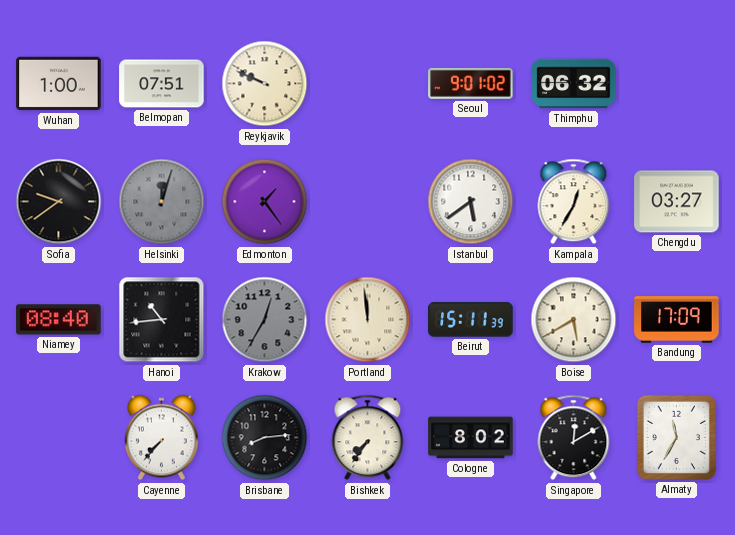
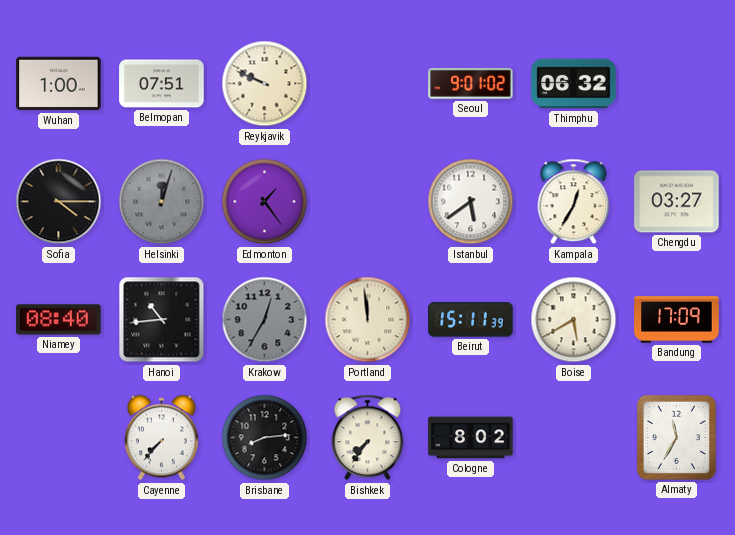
Sofia: 9:39 -> 4:15 (59, 202)
Singapore: 12:10 -> none (574, 438)
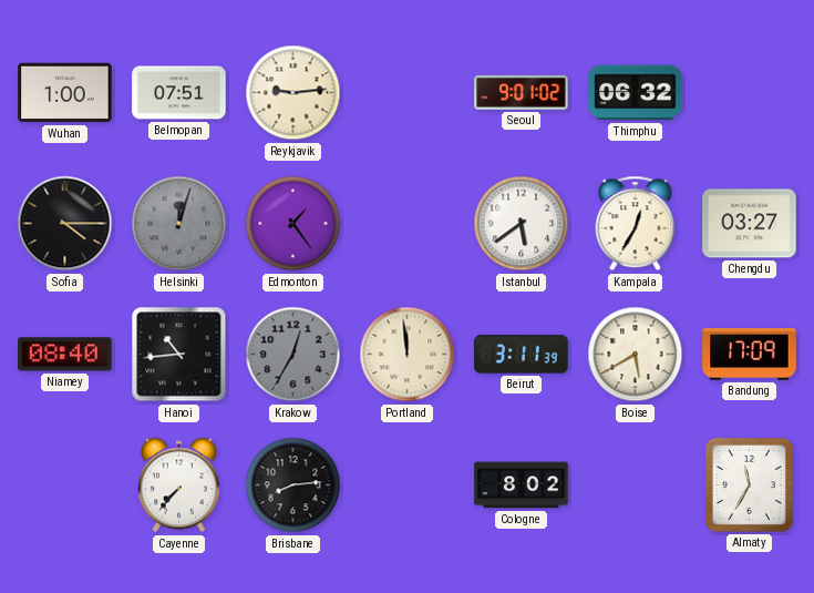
Reykjavik: 9:49 -> 9:14 (293, 93)
Beirut: 15:11 -> 3:11 (522, 355)
Bishkek: 7:36 -> none (368, 438)
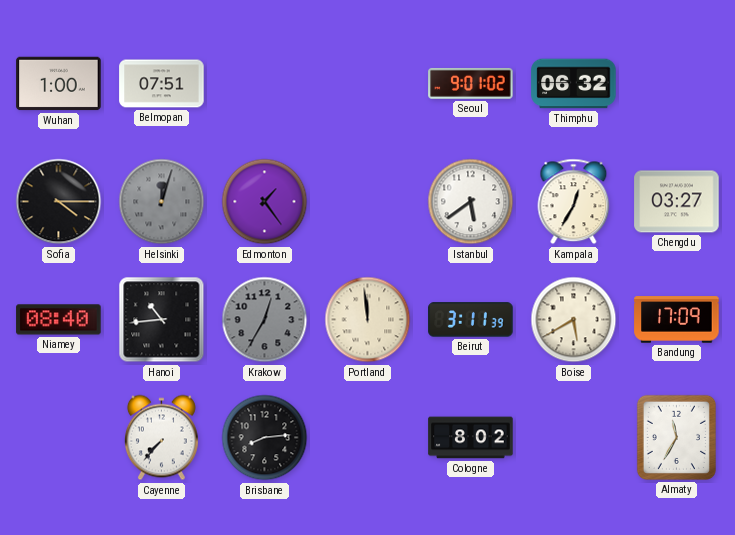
Reykjavik: 9:14 -> none (293, 93)
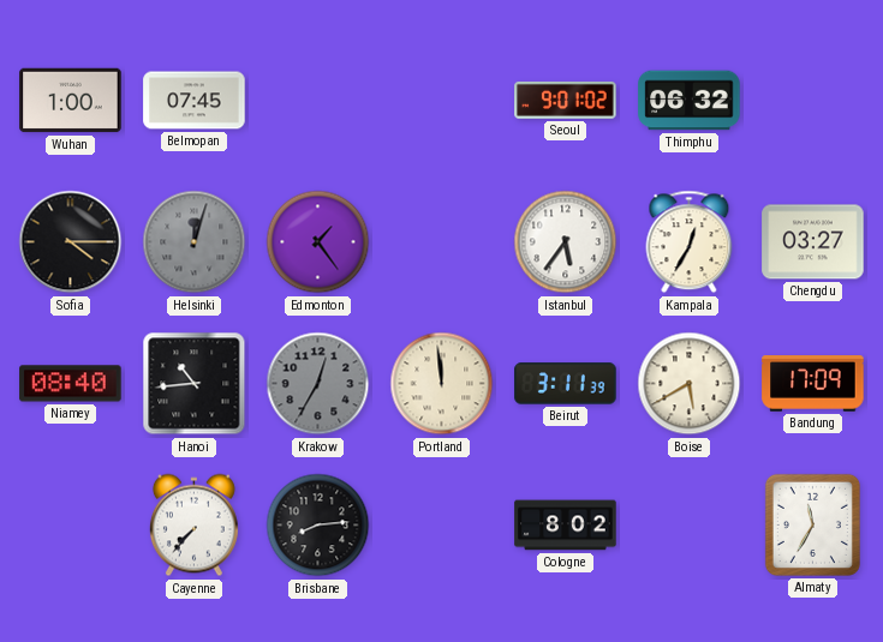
Belmopan: 07:51 -> 07:45 (195, 101)
Istanbul: 5:39 -> 5:36 (566, 242)
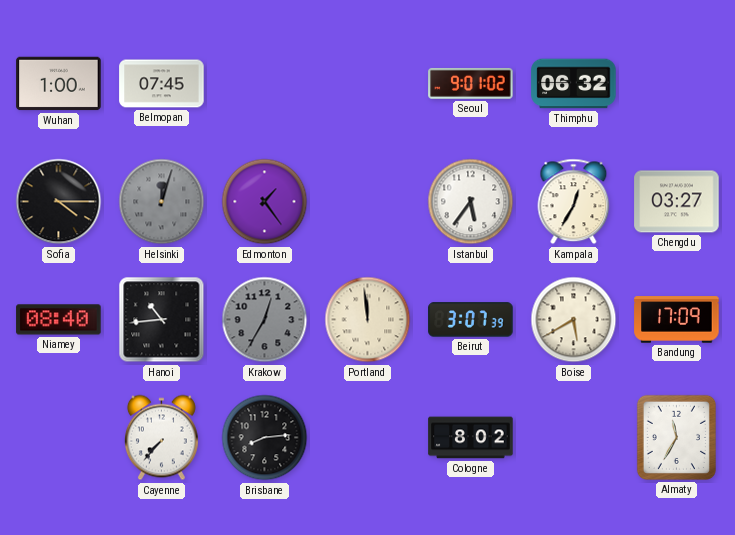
Beirut: 3:11 -> 3:07 (471, 320)
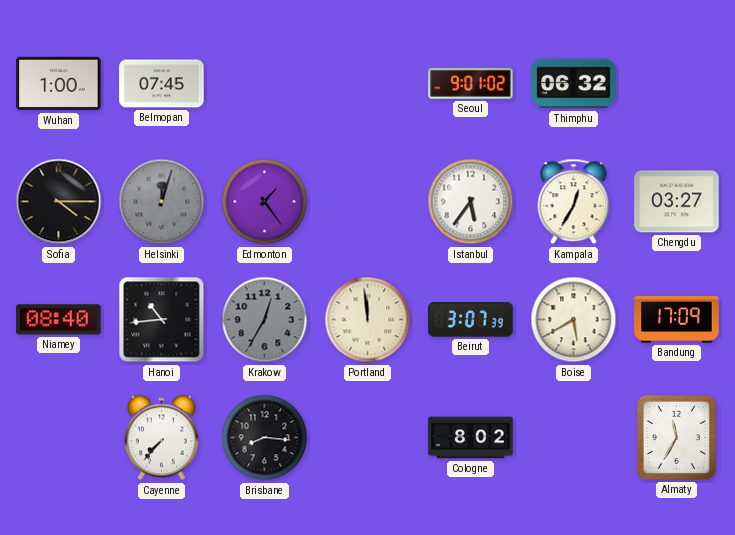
Brisbane: 8:14 -> 8:16 (265, 438)
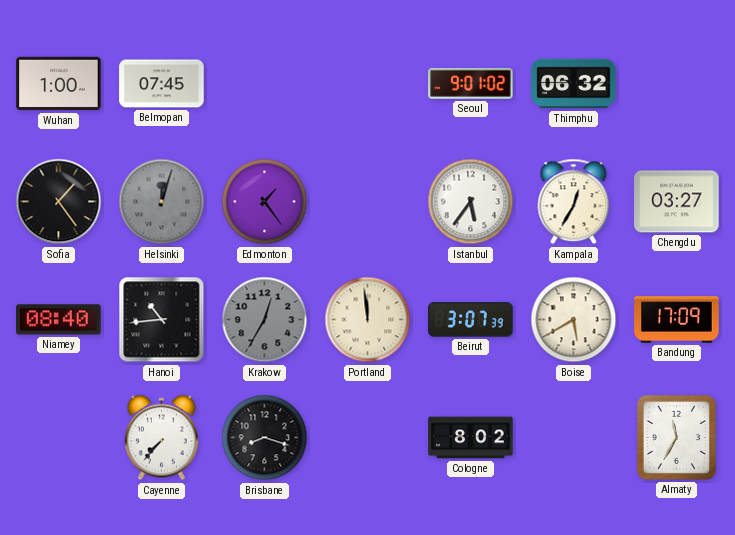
Sofia: 4:15 -> 1:24 (59, 202)
Brisbane: 8:16 -> 8:18 (265, 438)
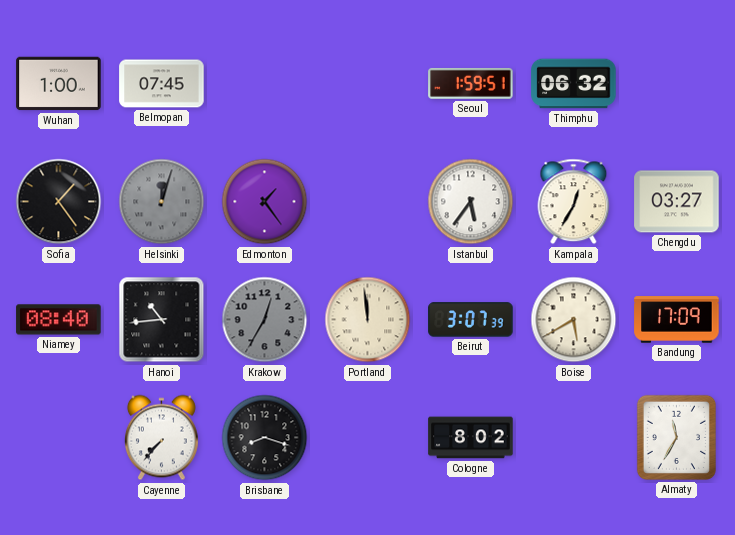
Seoul: 9:01 -> 1:59 (471, 83)
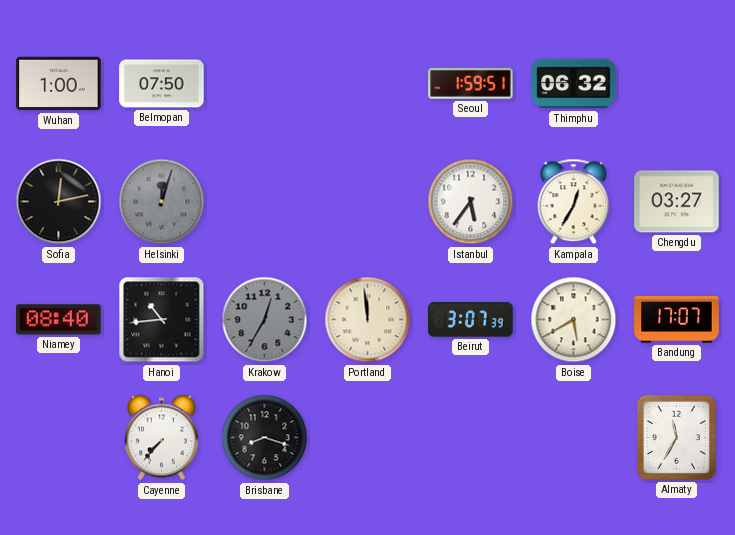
Belmopan: 07:45 -> 07:50 (162, 84)
Sofia: 1:24 -> 12:13 (59, 202)
Edmonton: 1:24 -> none (265, 202)
Bandung: 17:09 -> 17:07 (677, 320)
Cologne: 8:02 -> none (471, 438)
